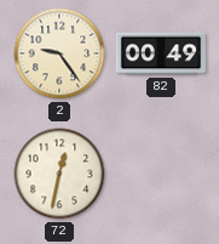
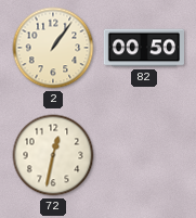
2: 9:24 -> 1:06 (53, 48)
82: 00:49 -> 00:50 (143, 48)
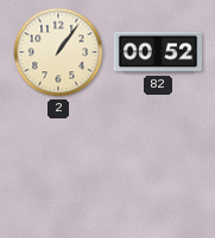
82: 00:50 -> 00:52 (157, 52)
72: 12:32 -> none (53, 155)
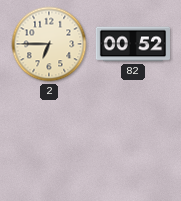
2: 1:06 -> 6:45 (49, 44)
